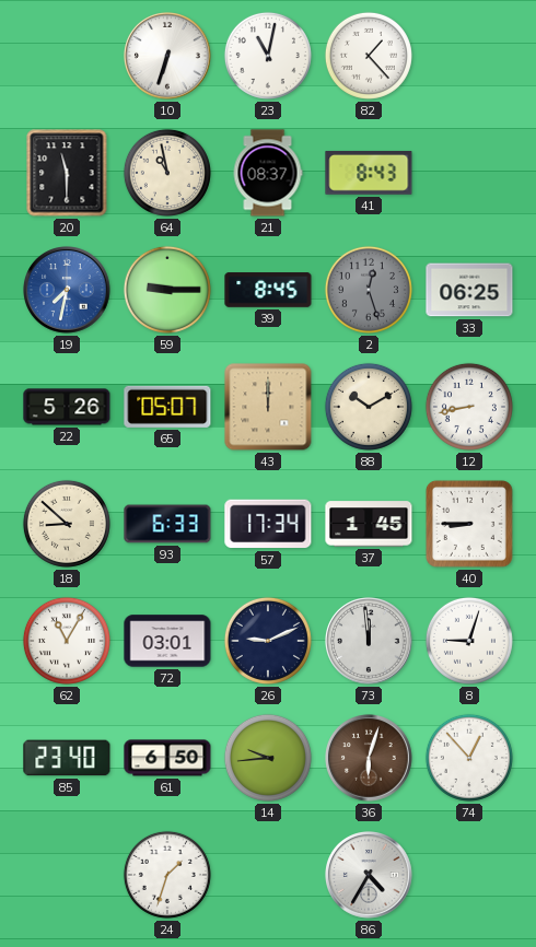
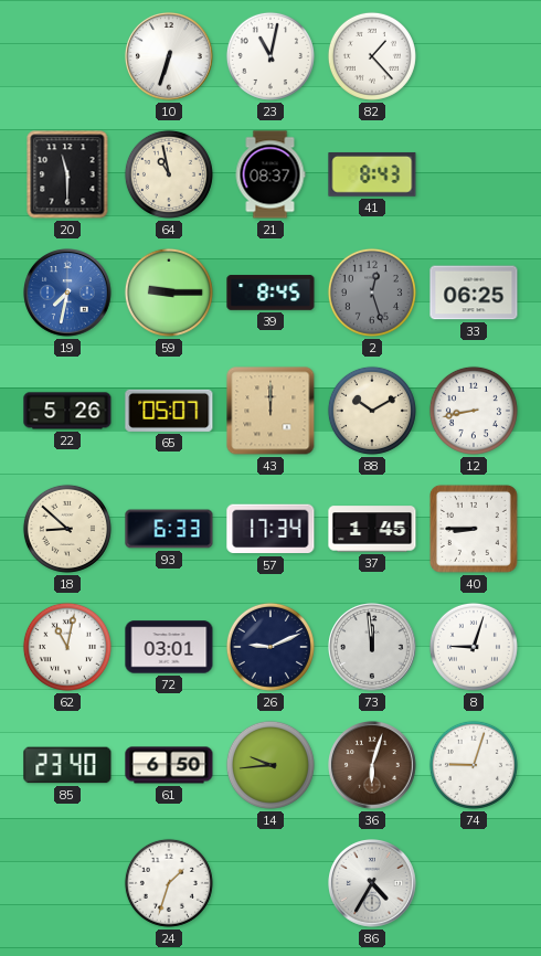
62: 11:05 -> 11:02 (67, 647)
74: 12:53 -> 9:03 (474, 765)
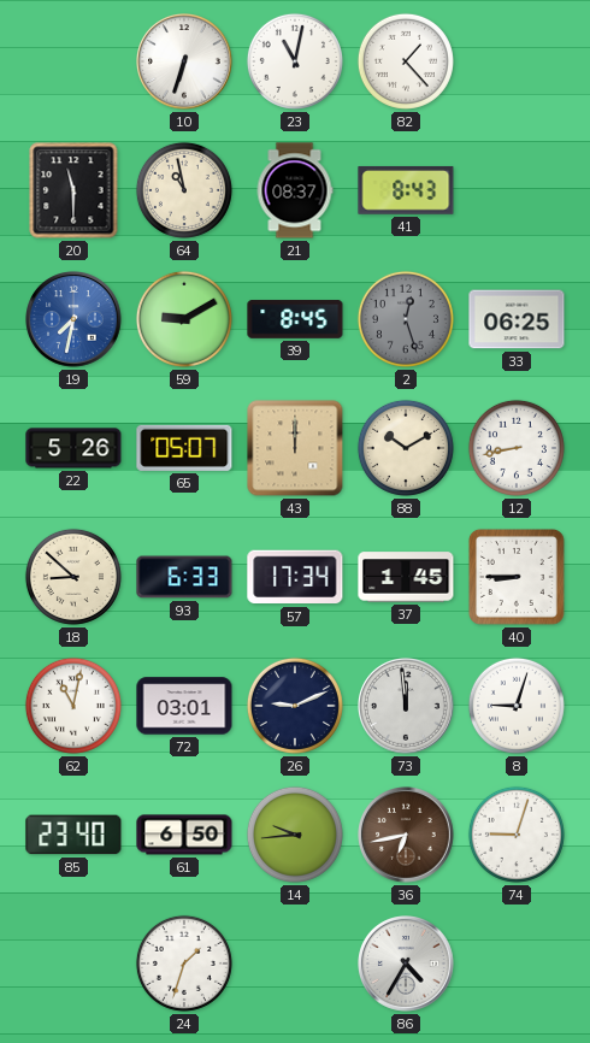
59: 9:15 -> 9:10 (184, 319)
36: 6:03 -> 6:43 (407, 836)
